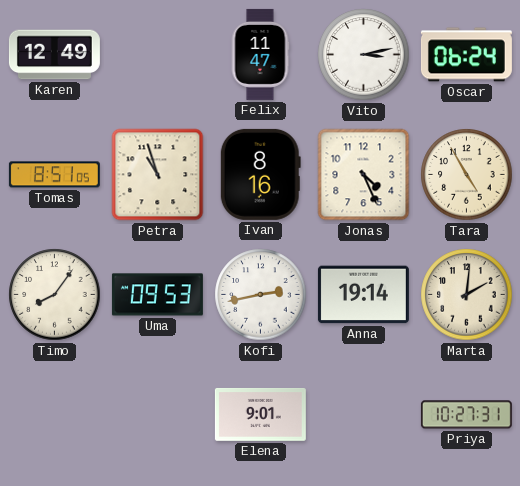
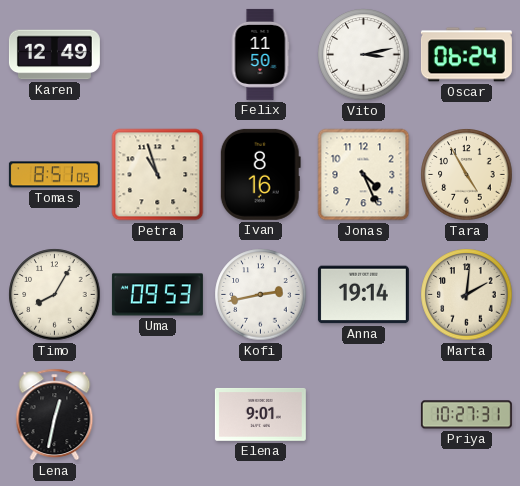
Felix: 11:47 -> 11:50 (260, 54)
Timo: 8:06 -> 8:05 (55, 295)
Lena: none -> 12:32 (55, 415)
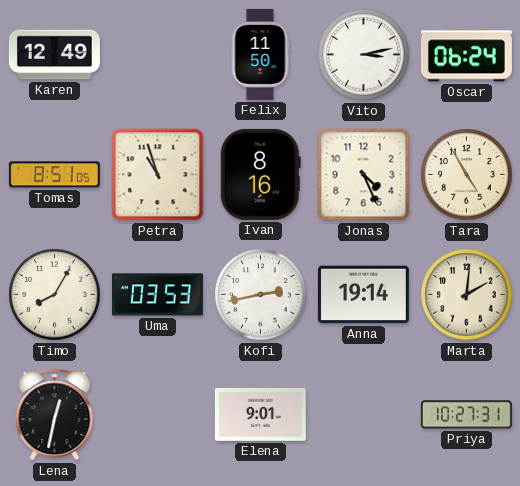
Uma: 09:53 -> 03:53 (157, 295)
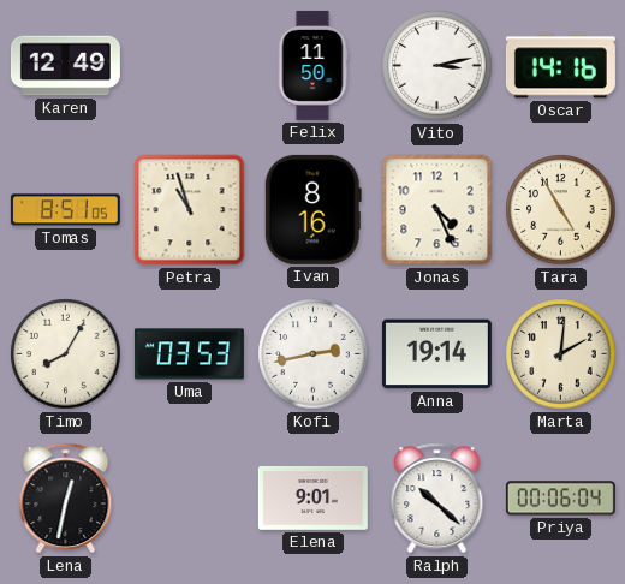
Oscar: 06:24 -> 14:16 (560, 66)
Ralph: none -> 10:22 (437, 499)
Priya: 10:27 -> 00:06 (560, 499)
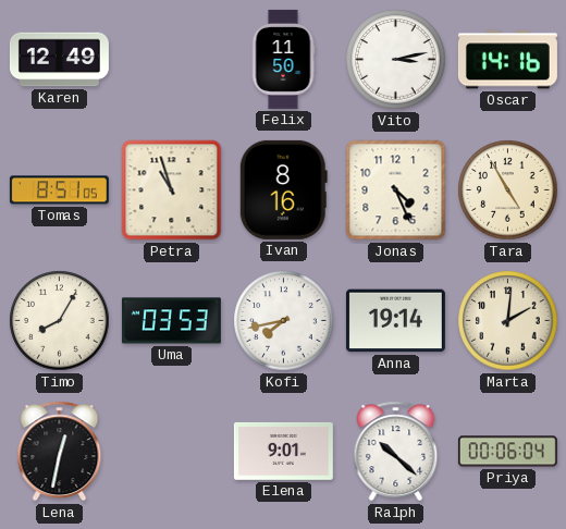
Kofi: 2:43 -> 7:43 (284, 321)
